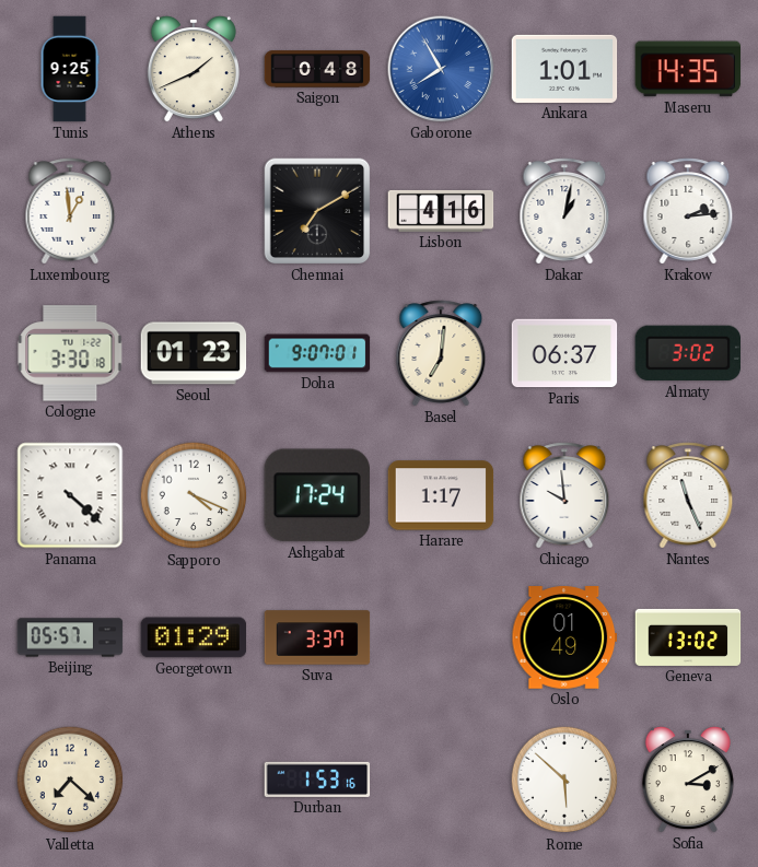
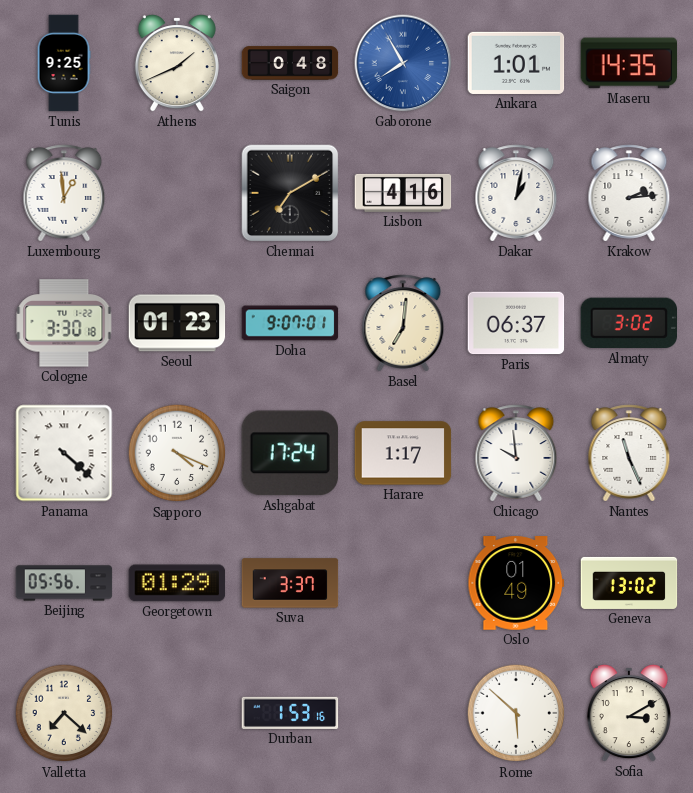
Beijing: 05:57 -> 05:56 (64, 583)
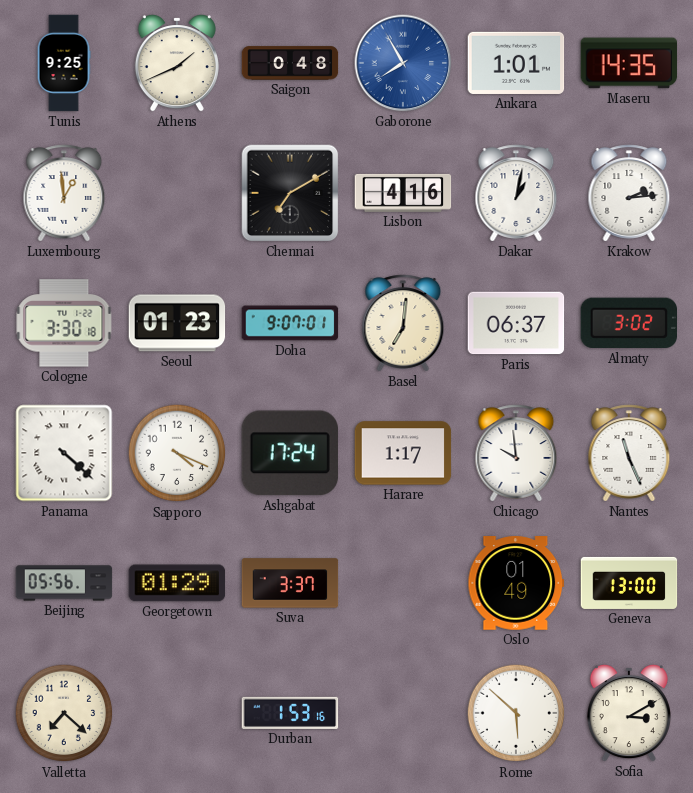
Geneva: 13:02 -> 13:00 (629, 583)
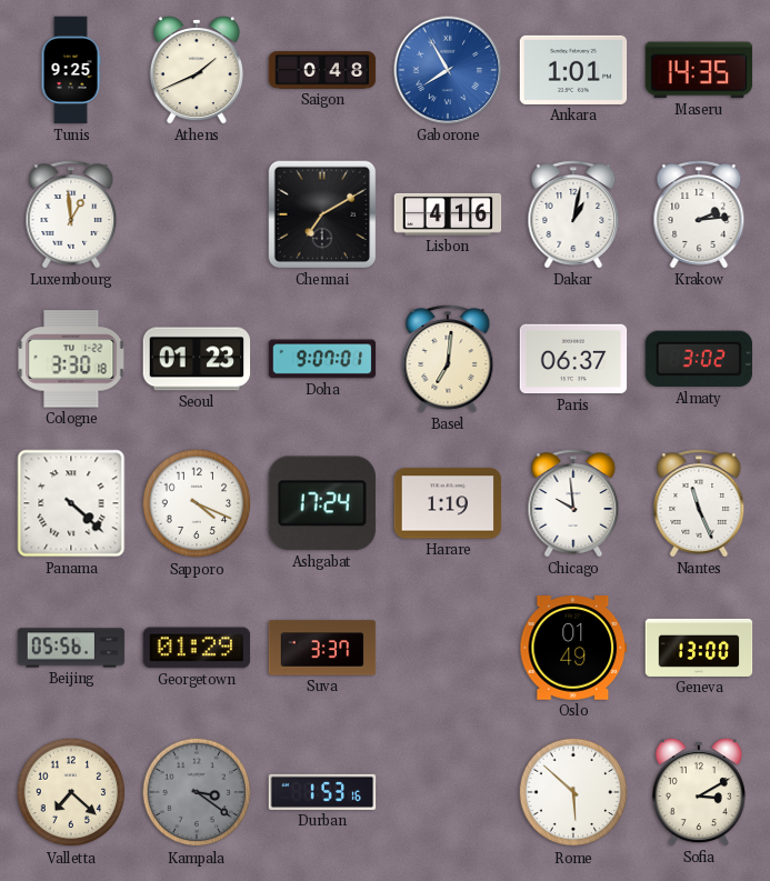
Harare: 1:17 -> 1:19 (448, 503)
Kampala: none -> 3:21 (197, 792)
